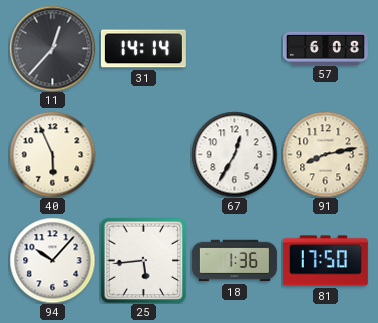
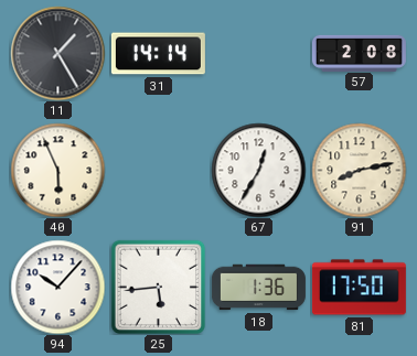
11: 12:37 -> 1:25 (57, 53)
57: 6:08 -> 2:08 (359, 53)
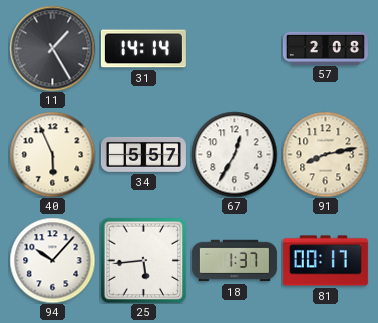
34: none -> 5:57 (143, 154)
18: 1:36 -> 1:37 (234, 261)
81: 17:50 -> 00:17 (325, 261)
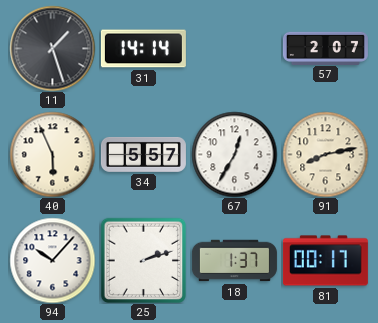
11: 1:25 -> 1:27 (52, 48)
57: 2:08 -> 2:07 (325, 48)
25: 5:44 -> 2:12 (143, 260)
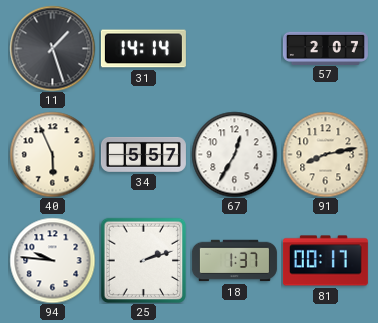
94: 10:07 -> 9:46 (52, 260)
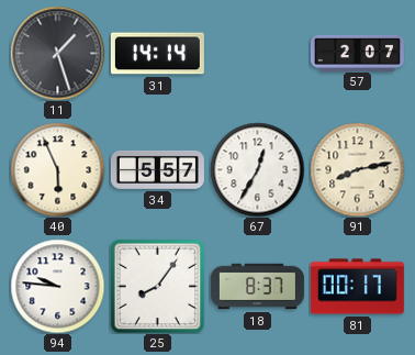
25: 2:12 -> 8:06 (157, 286)
18: 1:37 -> 8:37 (257, 287)
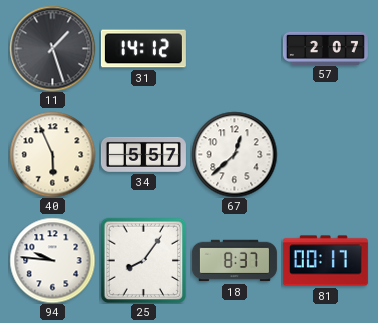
31: 14:14 -> 14:12 (143, 49)
67: 12:35 -> 12:38 (234, 154)
91: 8:13 -> none (357, 169)
